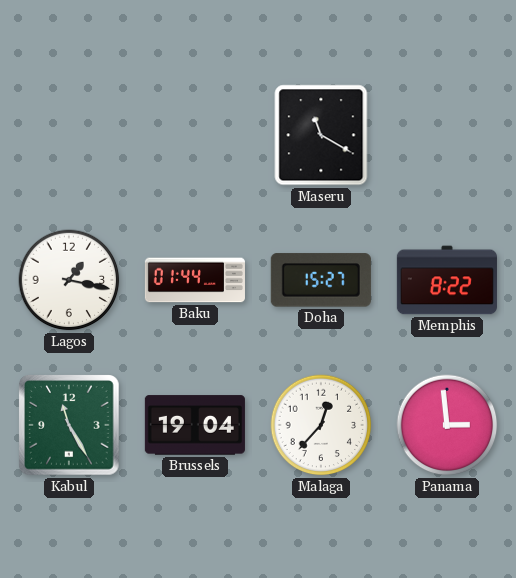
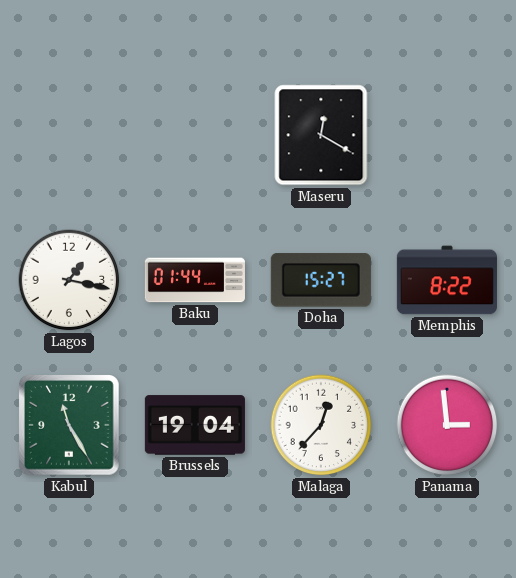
Maseru: 11:20 -> 12:20 (321, 135)
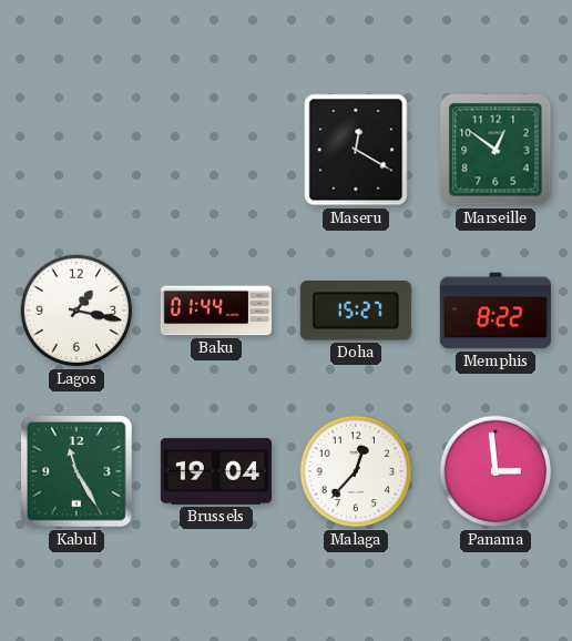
Marseille: none -> 12:51 (496, 150)
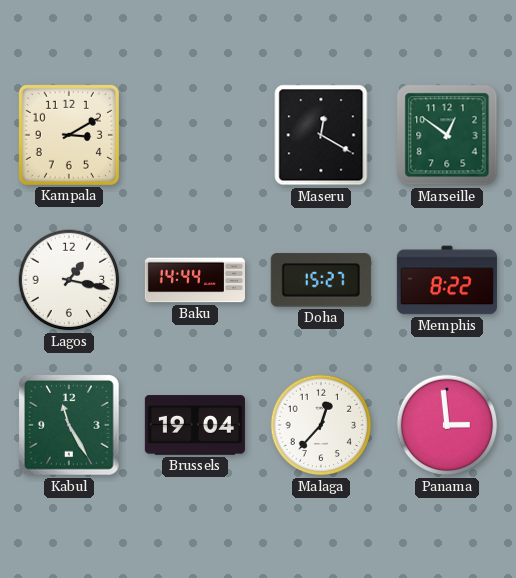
Kampala: none -> 3:10 (69, 135)
Baku: 01:44 -> 14:44 (195, 280)
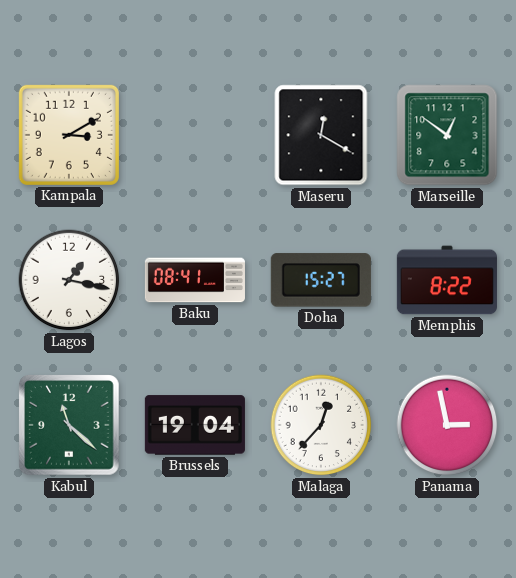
Baku: 14:44 -> 08:41 (195, 280)
Kabul: 11:25 -> 11:22 (69, 425)
Panama: 2:59 -> 2:58 (447, 425)
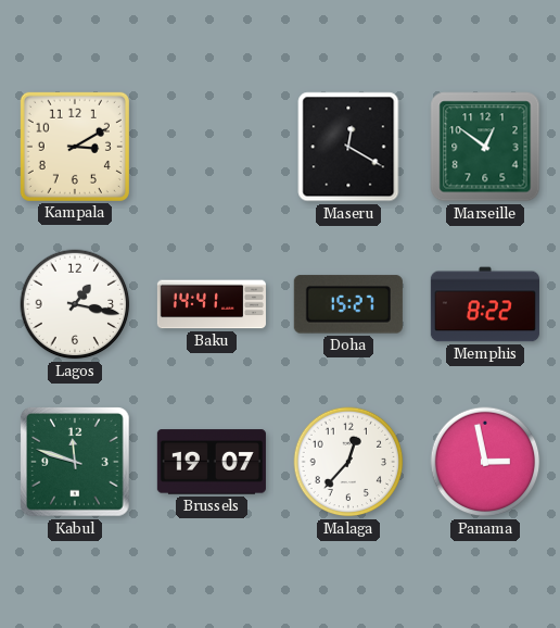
Baku: 08:41 -> 14:41 (212, 304)
Kabul: 11:22 -> 11:48 (75, 462)
Brussels: 19:04 -> 19:07 (212, 462)
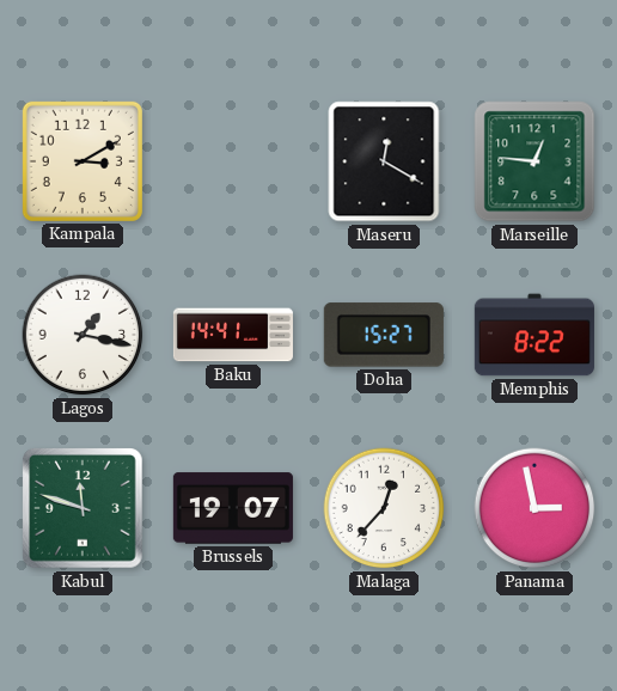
Marseille: 12:51 -> 12:46 (534, 161)
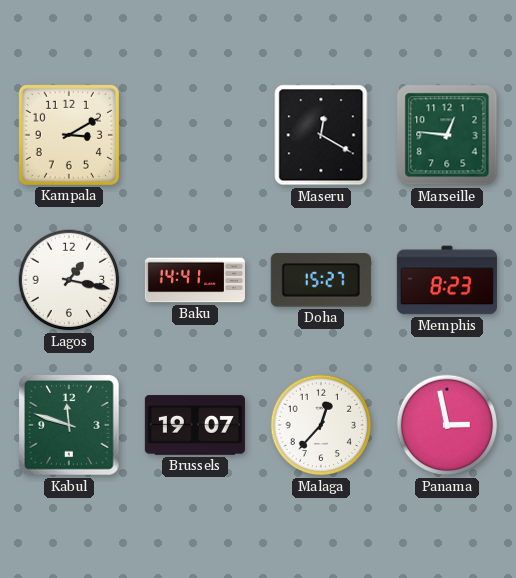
Memphis: 8:22 -> 8:23 (447, 280)
